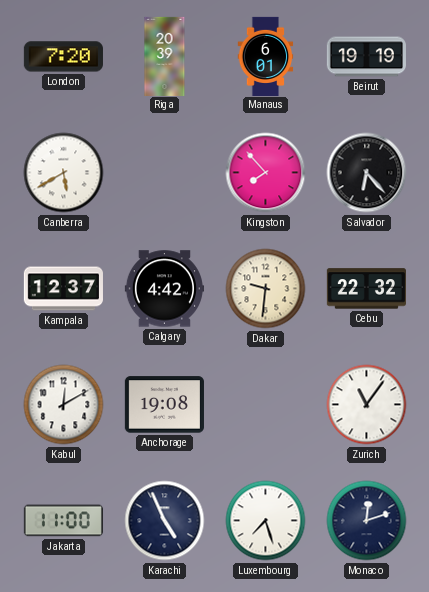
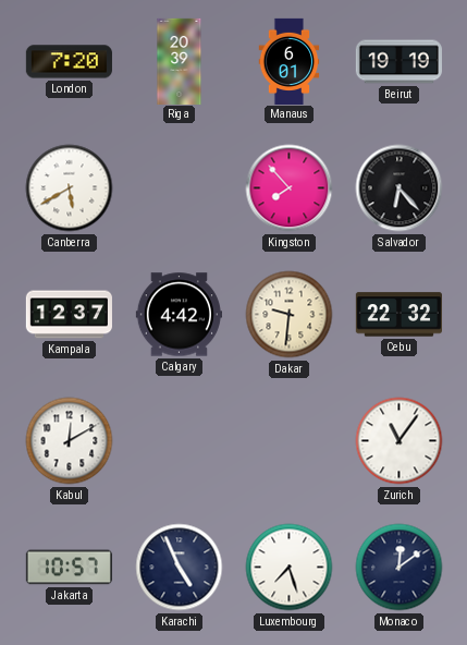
Anchorage: 19:08 -> none (164, 405)
Jakarta: 11:00 -> 10:57 (69, 568)
Monaco: 12:12 -> 12:09 (400, 568)
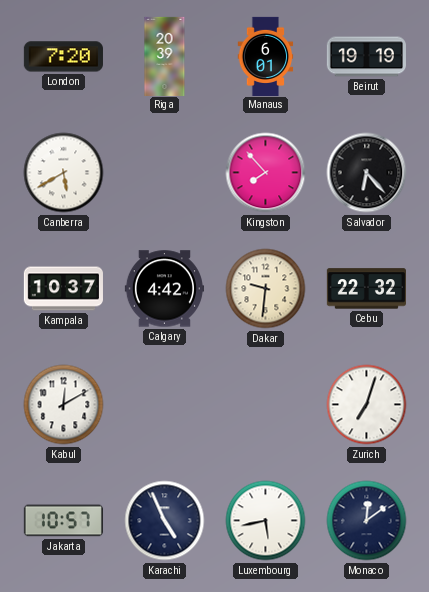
Kampala: 12:37 -> 10:37 (63, 289)
Zurich: 11:06 -> 7:03 (367, 405)
Luxembourg: 7:27 -> 5:43 (266, 521)
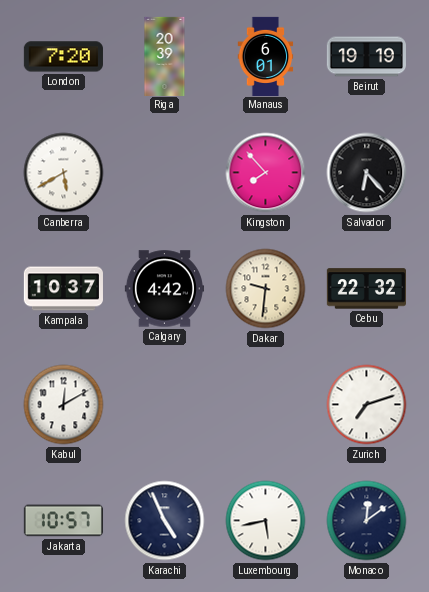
Zurich: 7:03 -> 7:12 (367, 405)
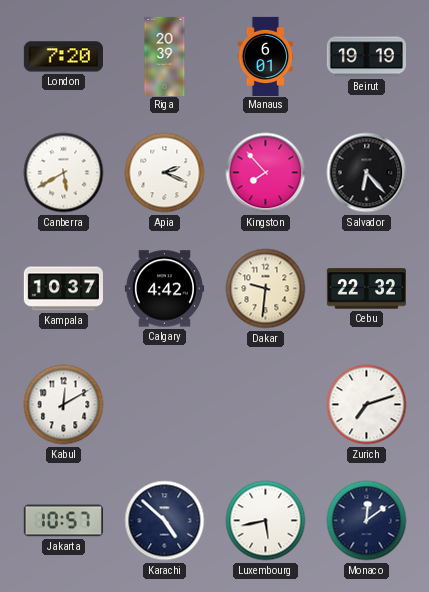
Apia: none -> 2:19 (165, 173)
Karachi: 4:56 -> 4:52 (165, 521)
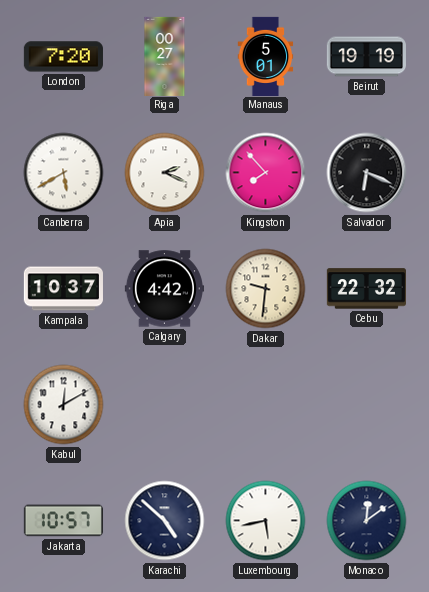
Riga: 20:39 -> 00:27 (165, 56)
Manaus: 6:01 -> 5:01 (266, 56)
Salvador: 6:23 -> 6:19 (367, 173)
Zurich: 7:12 -> none (367, 405)
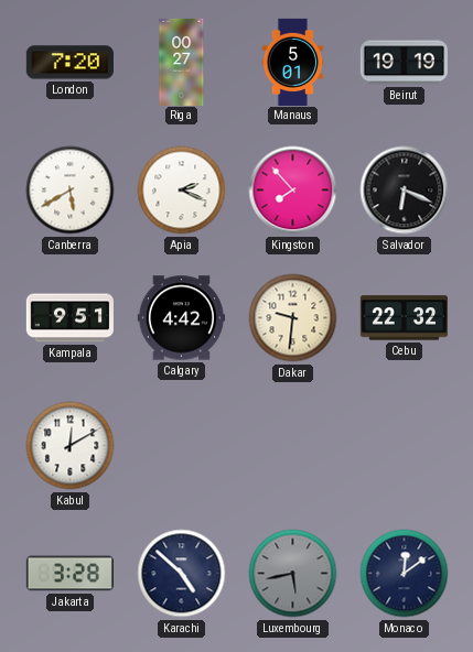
Kampala: 10:37 -> 9:51 (69, 318)
Jakarta: 10:57 -> 3:28 (69, 574)
Luxembourg dial: white -> grey (293, 574)
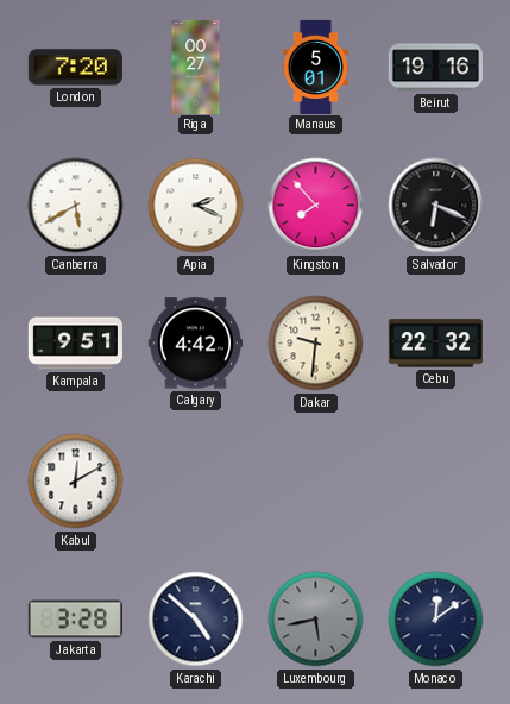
Beirut: 19:19 -> 19:16 (435, 68)
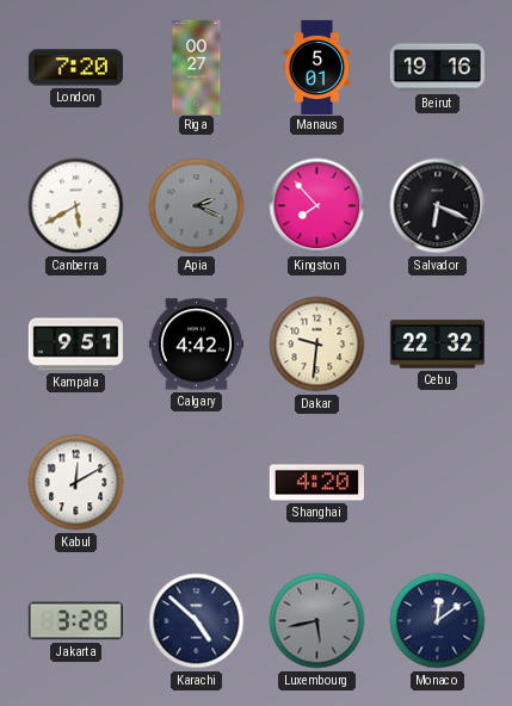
Apia dial: white -> grey (197, 206)
Shanghai: none -> 4:20 (316, 483)
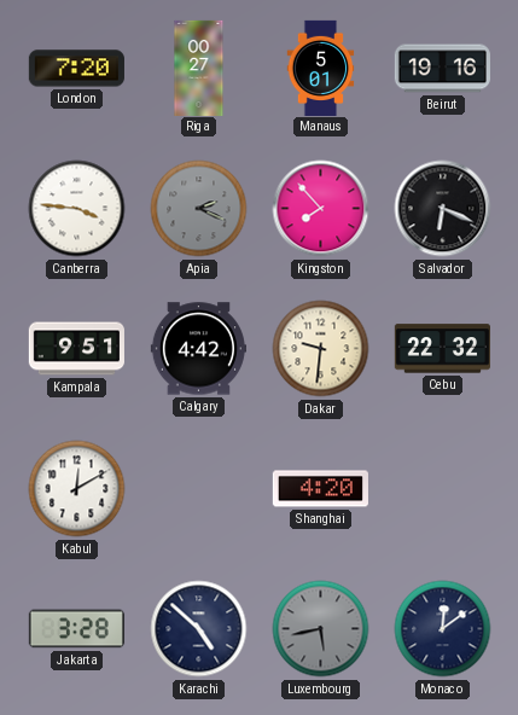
Canberra: 5:40 -> 3:46 (77, 209)
